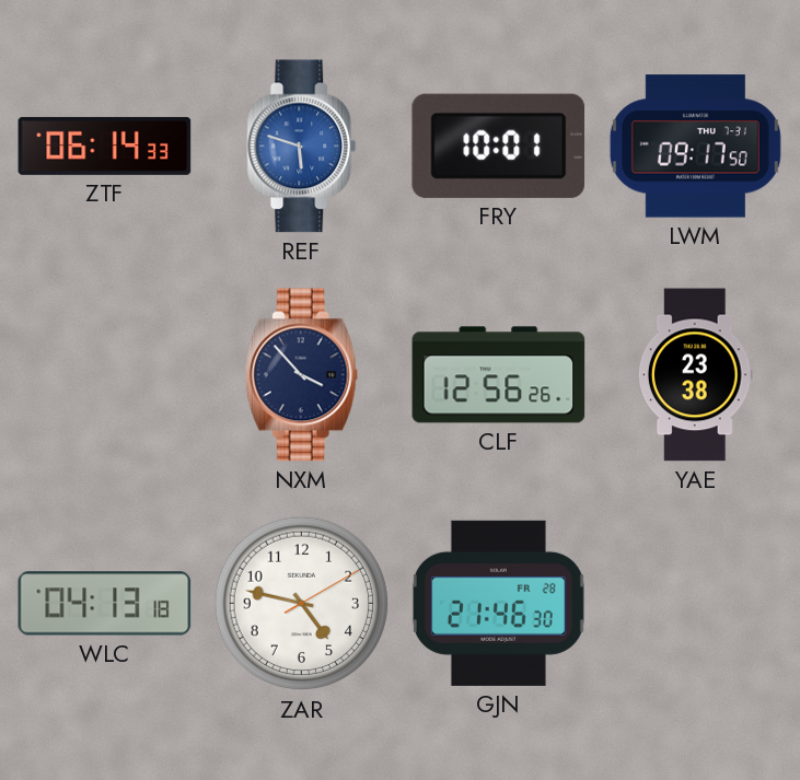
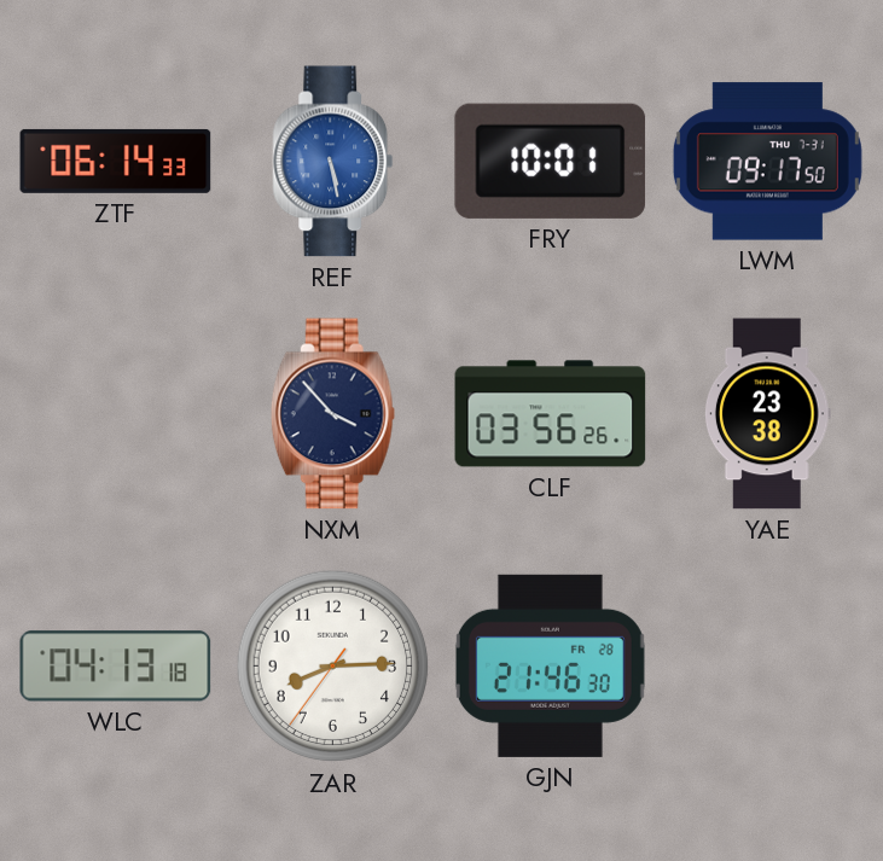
REF: 5:48 -> 5:28 (333, 162)
CLF: 12:56 -> 03:56 (551, 414)
ZAR: 4:47 -> 8:14 (333, 667)
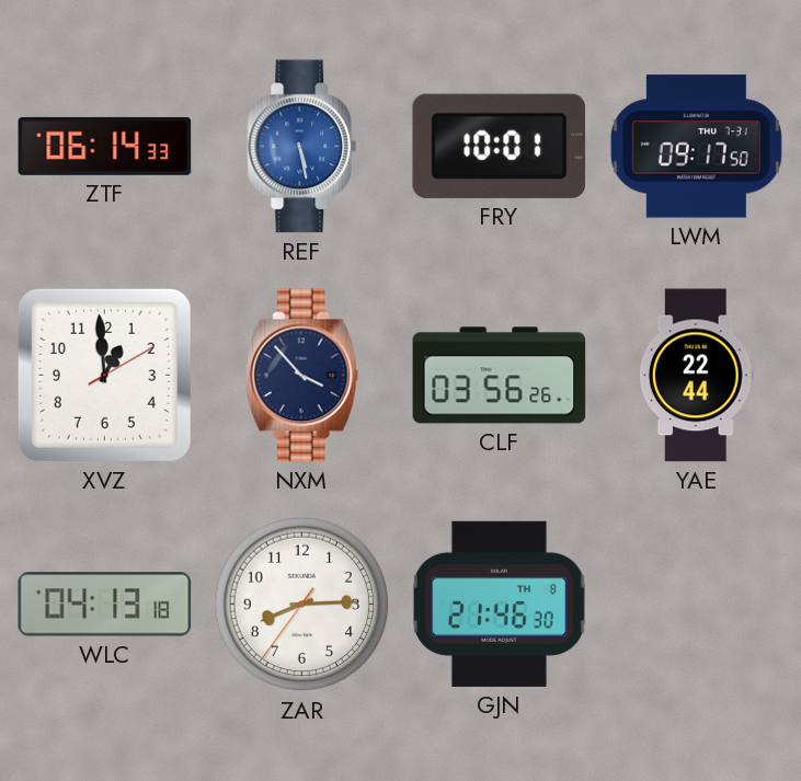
XVZ: none -> 12:59 (104, 375)
YAE: 23:38 -> 22:44 (696, 376)
GJN date: FR 28 -> TH 8 (499, 604)
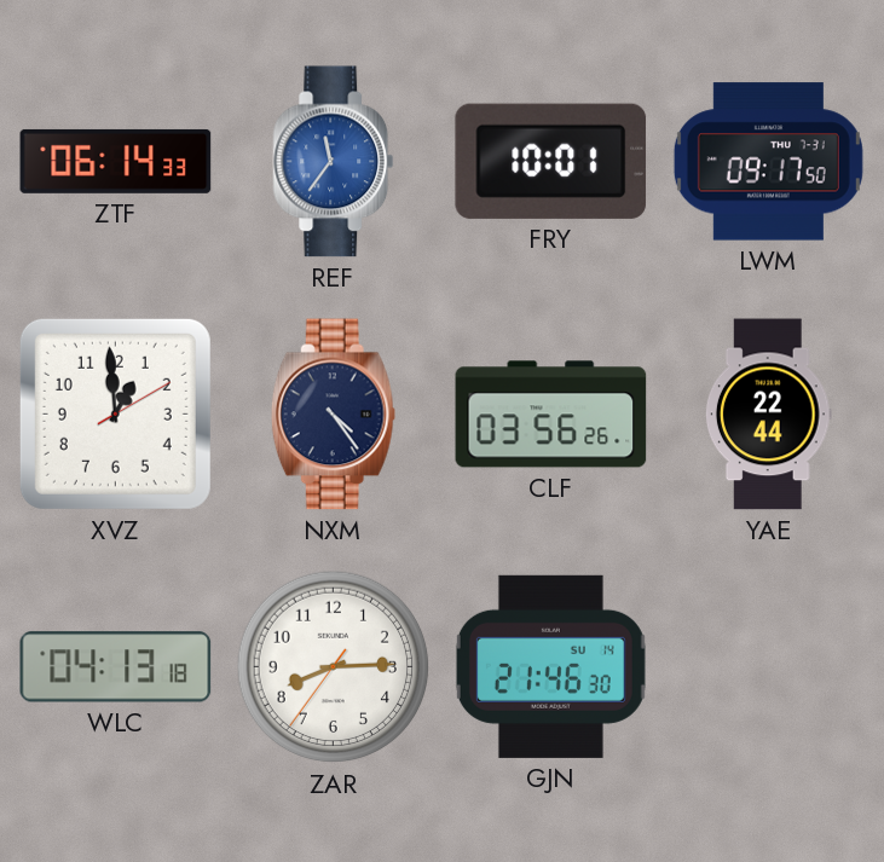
REF: 5:28 -> 11:36 (334, 162)
NXM: 3:53 -> 4:24 (333, 415)
GJN date: TH 8 -> SU 14 (550, 666)
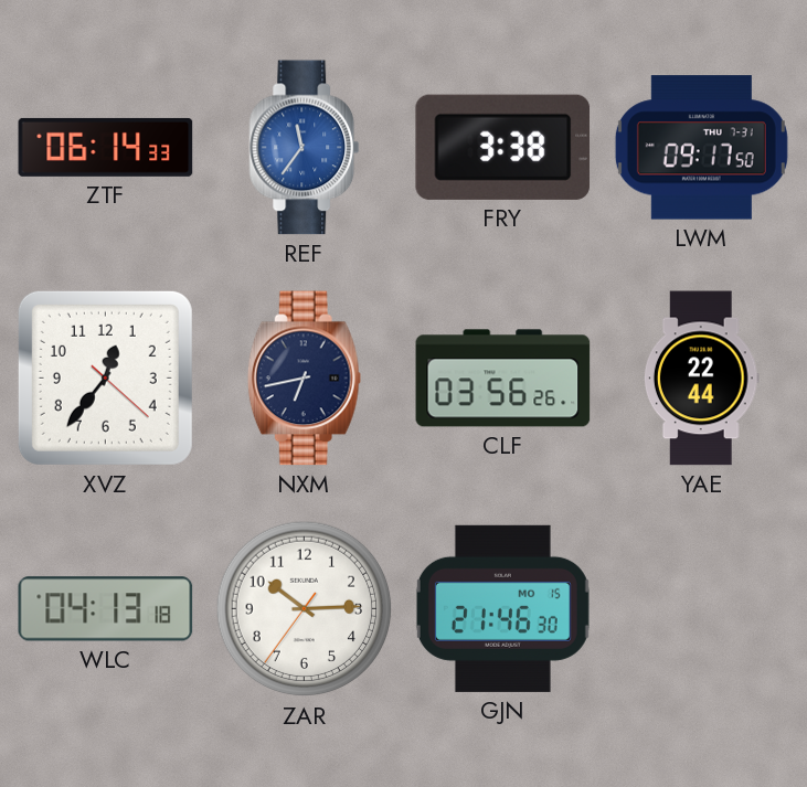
FRY: 10:01 -> 3:38 (503, 147)
XVZ: 12:59 -> 12:36 (105, 377)
NXM: 4:24 -> 6:43 (304, 379)
ZAR: 8:14 -> 10:14 (305, 609)
GJN date: SU 14 -> MO 15 (502, 608)
